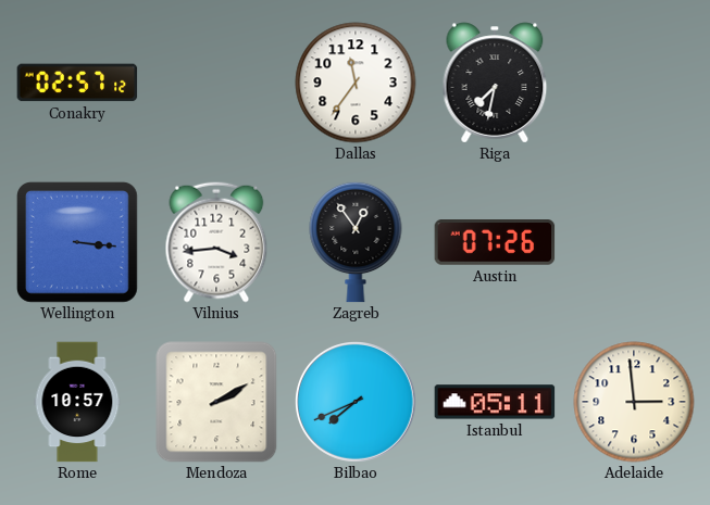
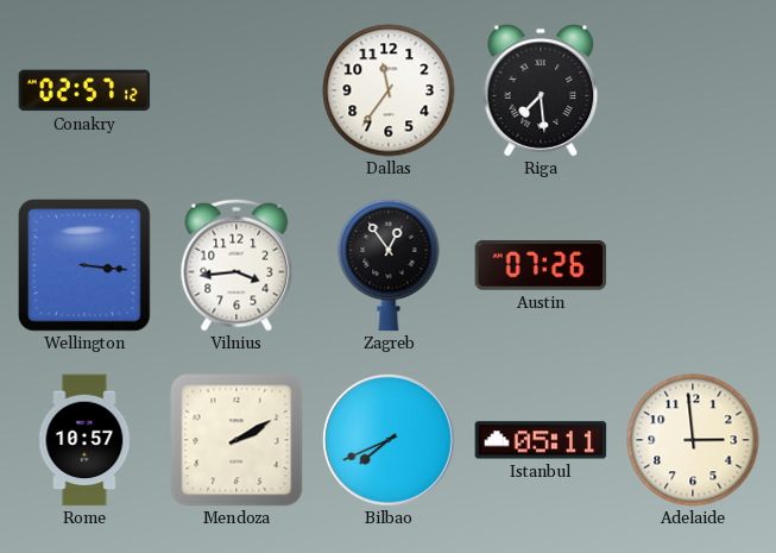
Riga: 7:32 -> 7:29 (541, 90)
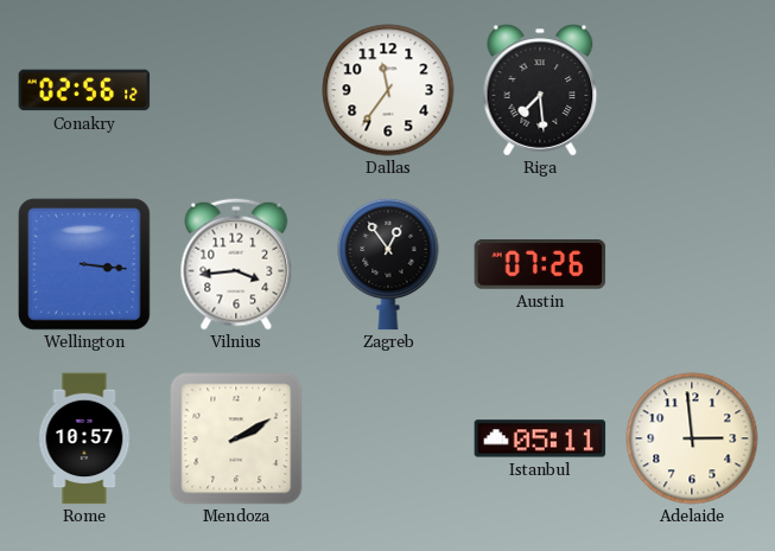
Conakry: 02:57 -> 02:56 (84, 90)
Bilbao: 7:41 -> none (390, 441)
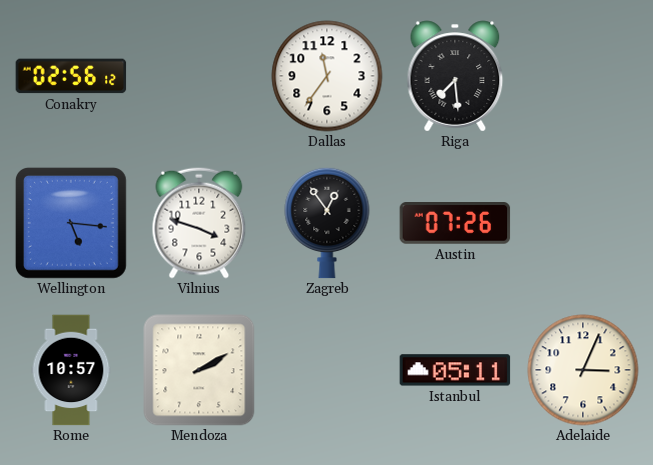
Wellington: 3:16 -> 5:16 (71, 223)
Vilnius: 3:44 -> 3:48 (199, 223)
Adelaide: 2:59 -> 3:04 (583, 370)
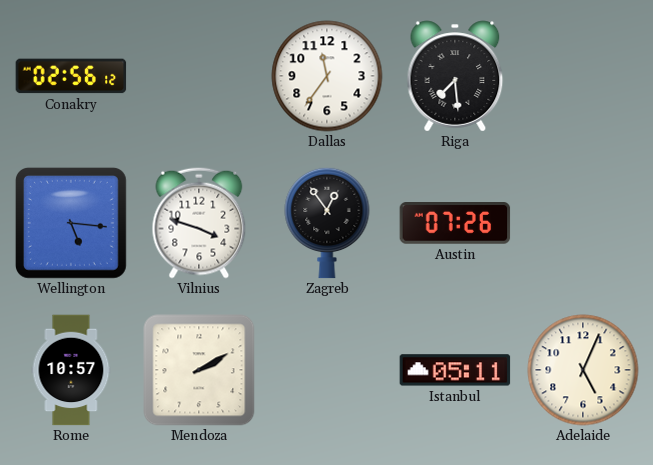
Adelaide: 3:04 -> 5:04 (583, 370)
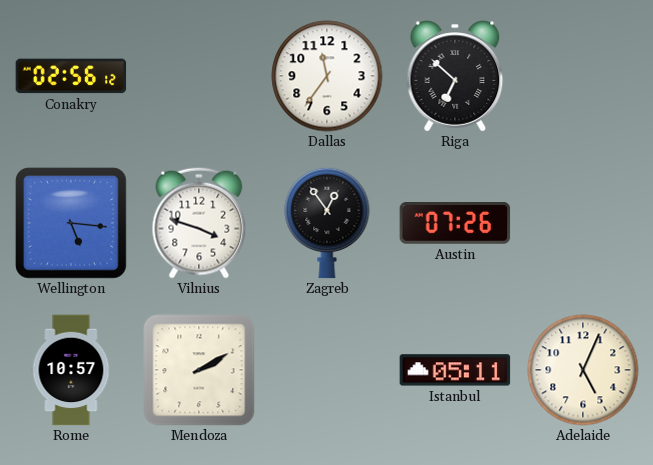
Riga: 7:29 -> 6:52 (455, 76)
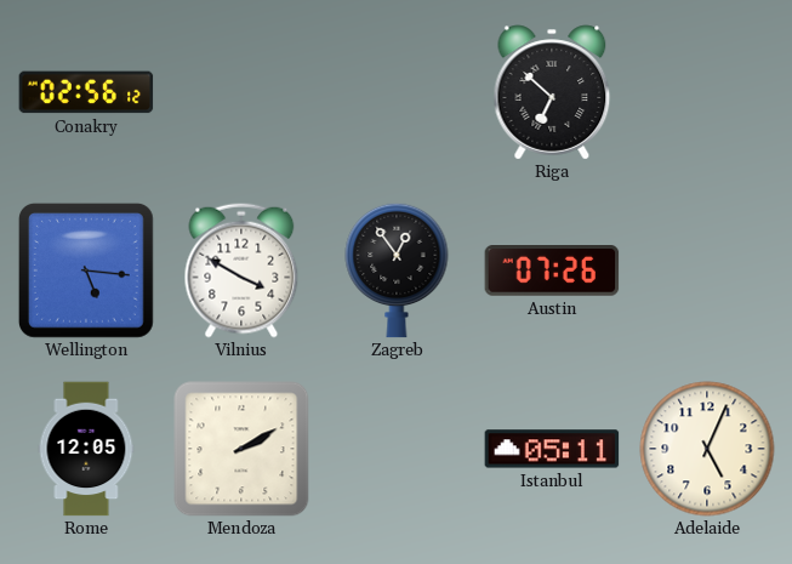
Dallas: 11:36 -> none (327, 76)
Vilnius: 3:48 -> 3:50 (241, 270)
Rome: 10:57 -> 12:05 (86, 449)
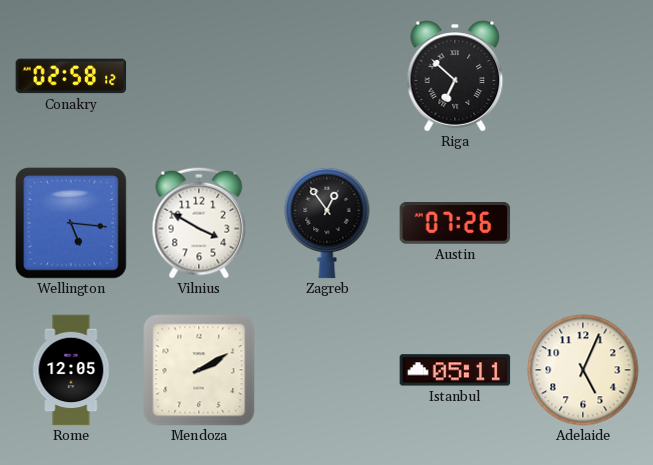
Conakry: 02:56 -> 02:58 (71, 76)
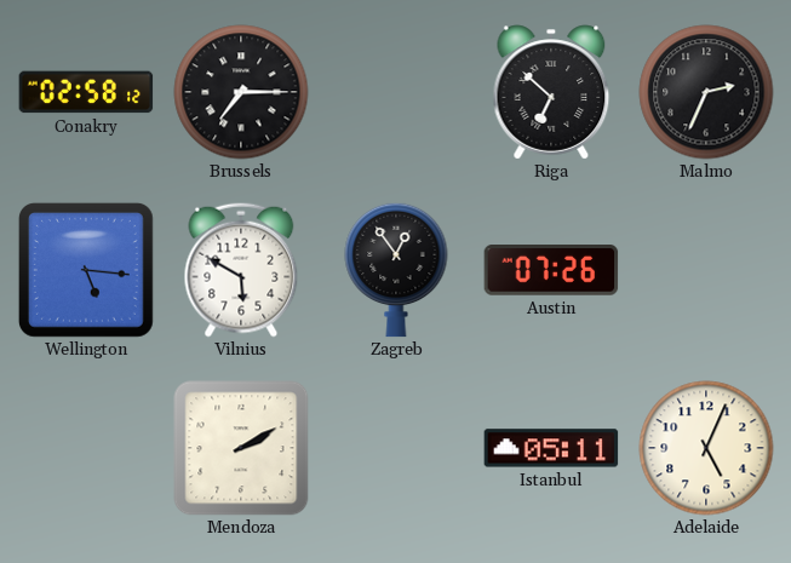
Brussels: none -> 7:15 (241, 92)
Malmo: none -> 2:34 (706, 92)
Vilnius: 3:50 -> 5:50 (241, 270)
Rome: 12:05 -> none (71, 370)
